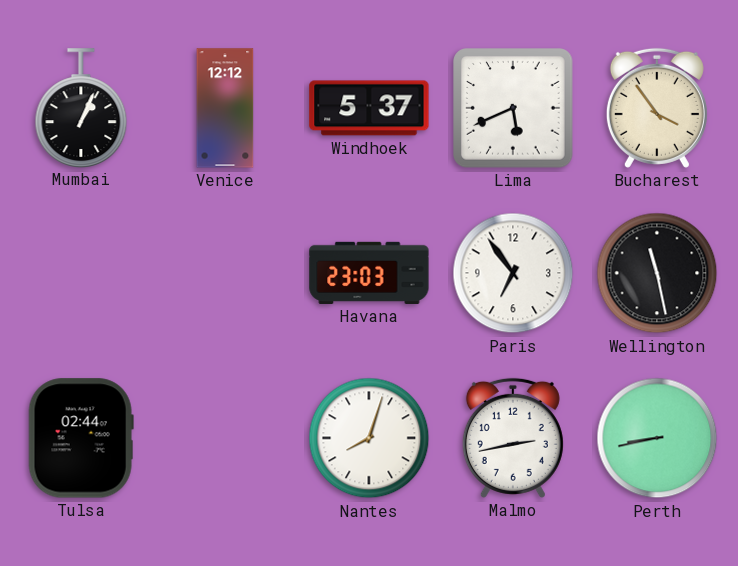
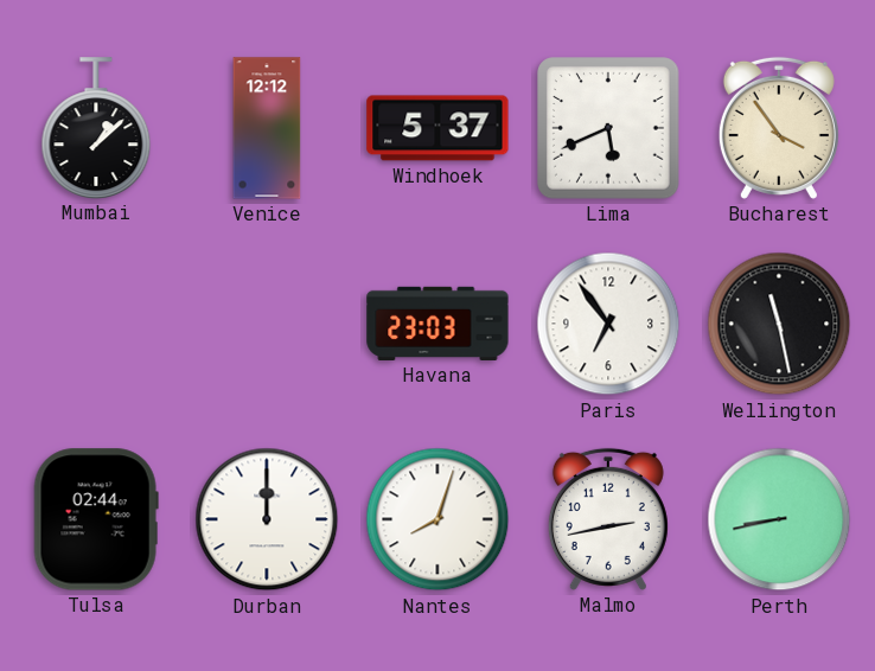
Mumbai: 1:04 -> 1:08 (96, 128)
Durban: none -> 12:00 (267, 519)
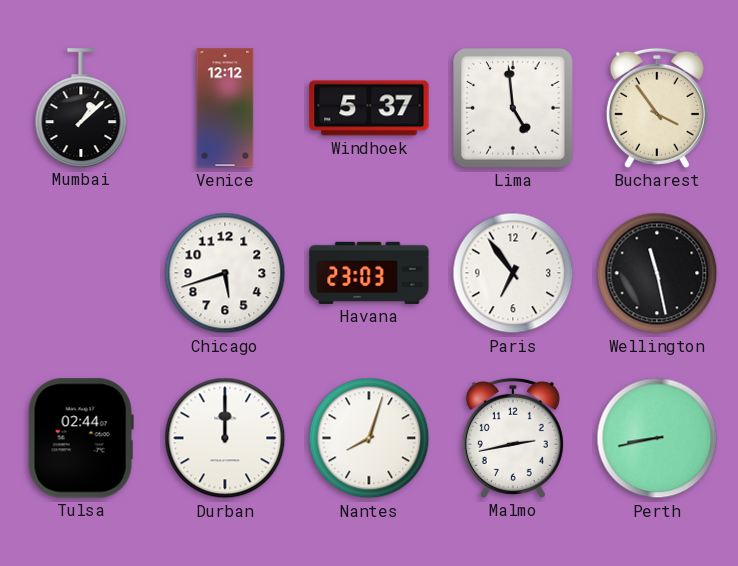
Lima: 5:41 -> 4:59 (513, 108)
Chicago: none -> 5:42 (225, 273)
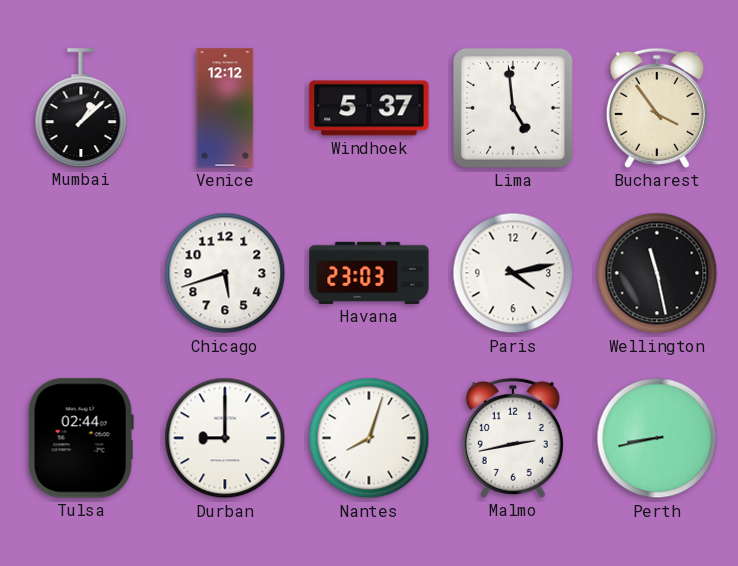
Paris: 6:54 -> 4:13 (513, 273)
Durban: 12:00 -> 9:00 (225, 438)
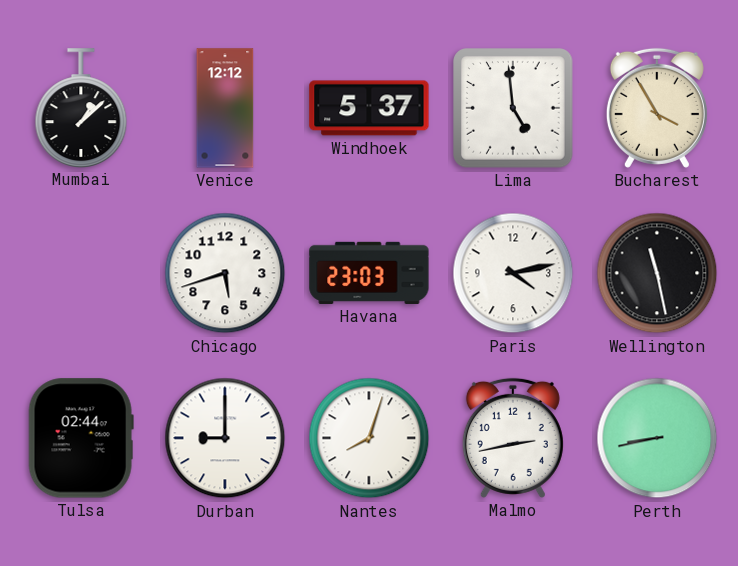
Bucharest: 3:54 -> 3:55 (657, 108)
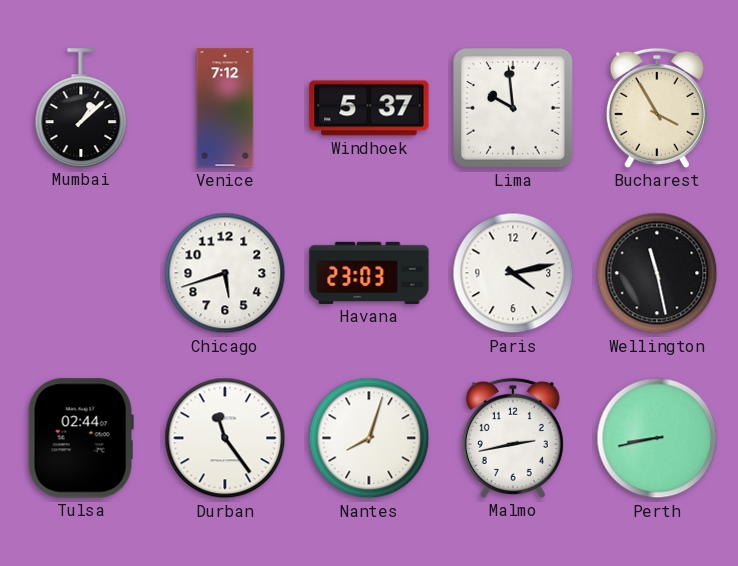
Venice: 12:12 -> 7:12 (225, 108)
Lima: 4:59 -> 9:59 (513, 108)
Durban: 9:00 -> 11:24 (225, 438)
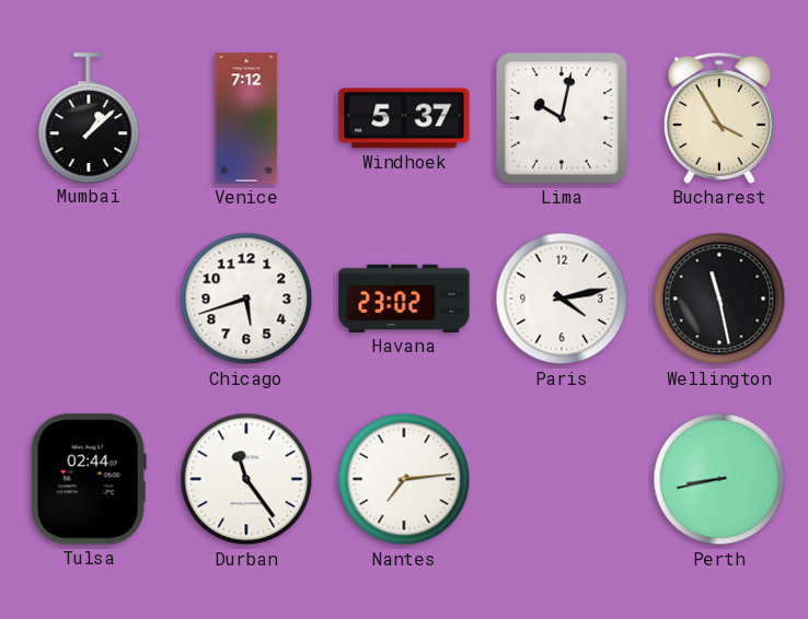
Lima: 9:59 -> 10:02 (562, 118)
Havana: 23:03 -> 23:02 (404, 299)
Nantes: 8:03 -> 7:14 (404, 479)
Malmo: 2:43 -> none (513, 438)
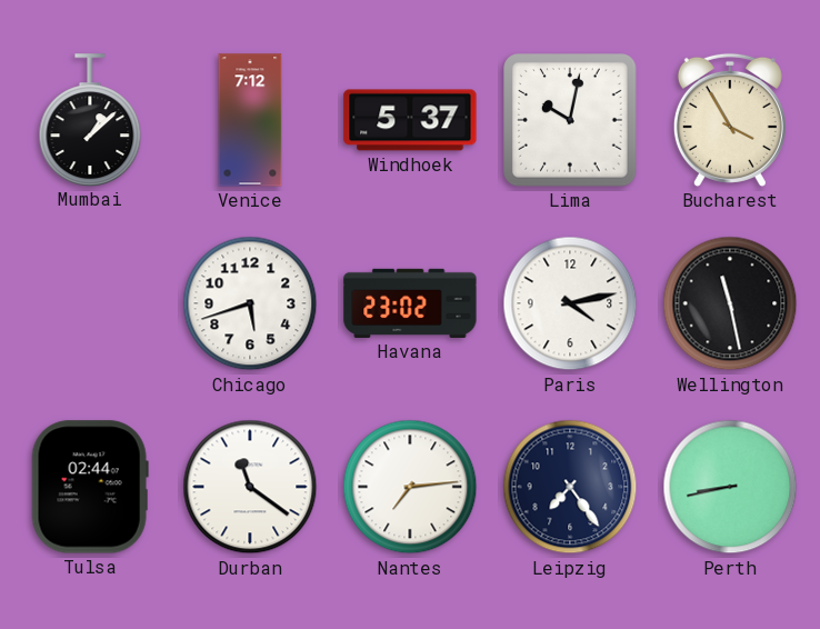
Durban: 11:24 -> 11:21 (250, 487)
Leipzig: none -> 7:24 (570, 487)
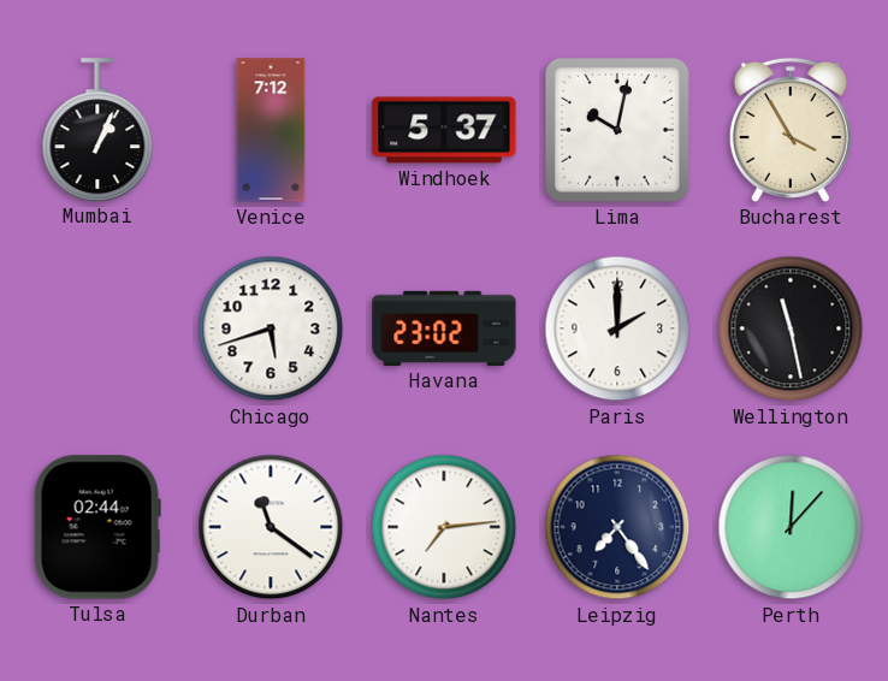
Mumbai: 1:08 -> 1:04 (97, 130)
Paris: 4:13 -> 2:00 (617, 328)
Perth: 8:43 -> 12:07 (791, 527)
